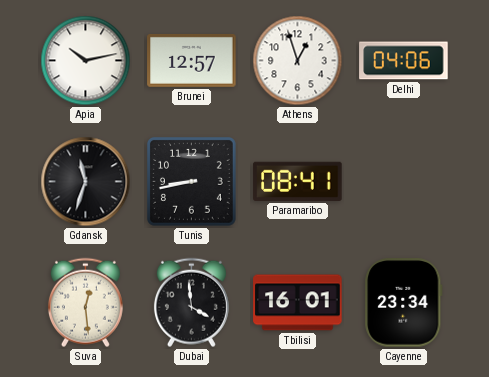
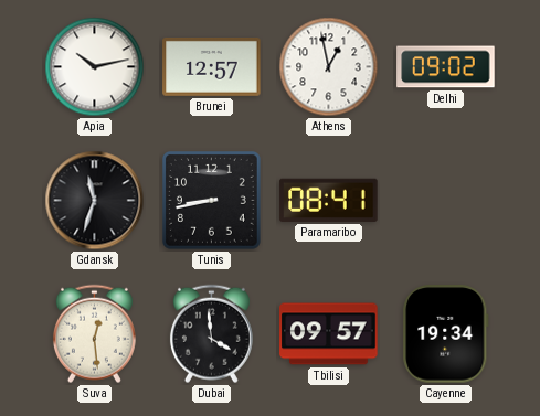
Athens: 12:57 -> 12:58 (329, 67)
Delhi: 04:06 -> 09:02 (446, 67)
Tbilisi: 16:01 -> 09:57 (329, 334)
Cayenne: 23:34 -> 19:34 (446, 334)
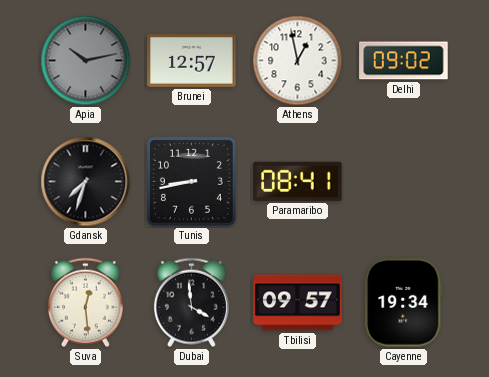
Apia dial: white -> grey (86, 61)
Gdansk: 11:33 -> 7:33 (86, 182)
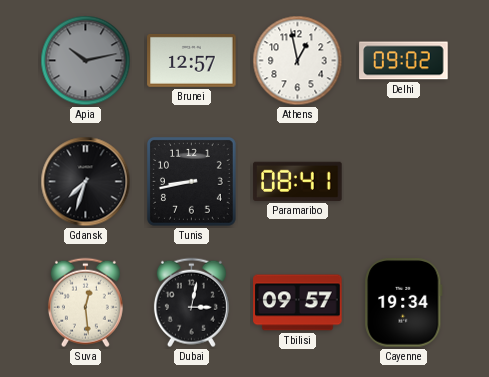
Dubai: 3:59 -> 3:02 (191, 303)
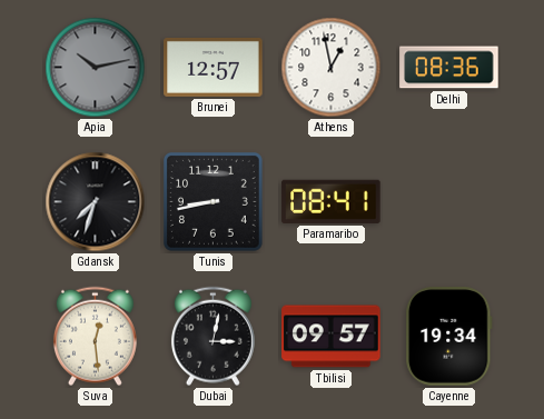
Delhi: 09:02 -> 08:36 (449, 68)
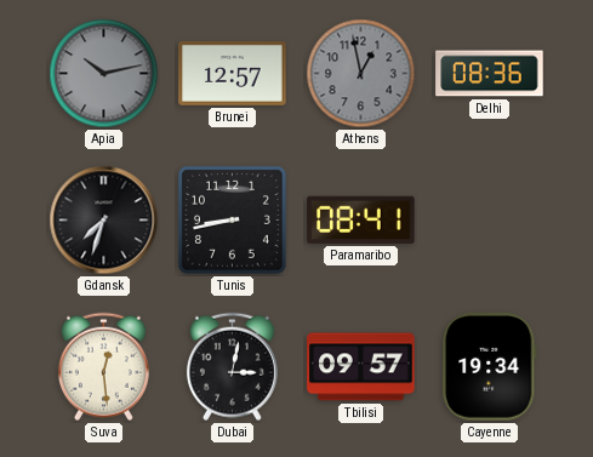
Athens dial: white -> grey (361, 74)
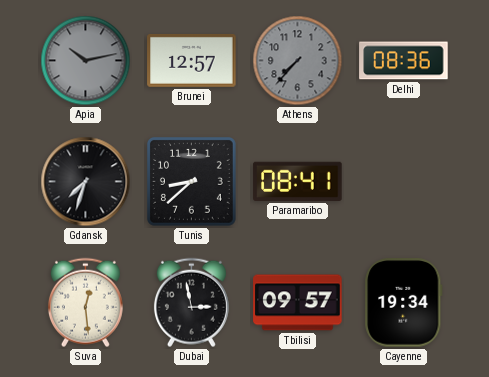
Athens: 12:58 -> 7:37 (298, 61)
Tunis: 8:43 -> 8:38 (191, 181)
Dubai: 3:02 -> 2:58 (191, 303)
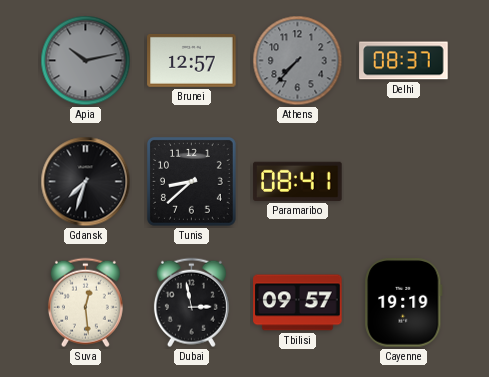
Delhi: 08:36 -> 08:37 (404, 61)
Cayenne: 19:34 -> 19:19 (404, 303)
